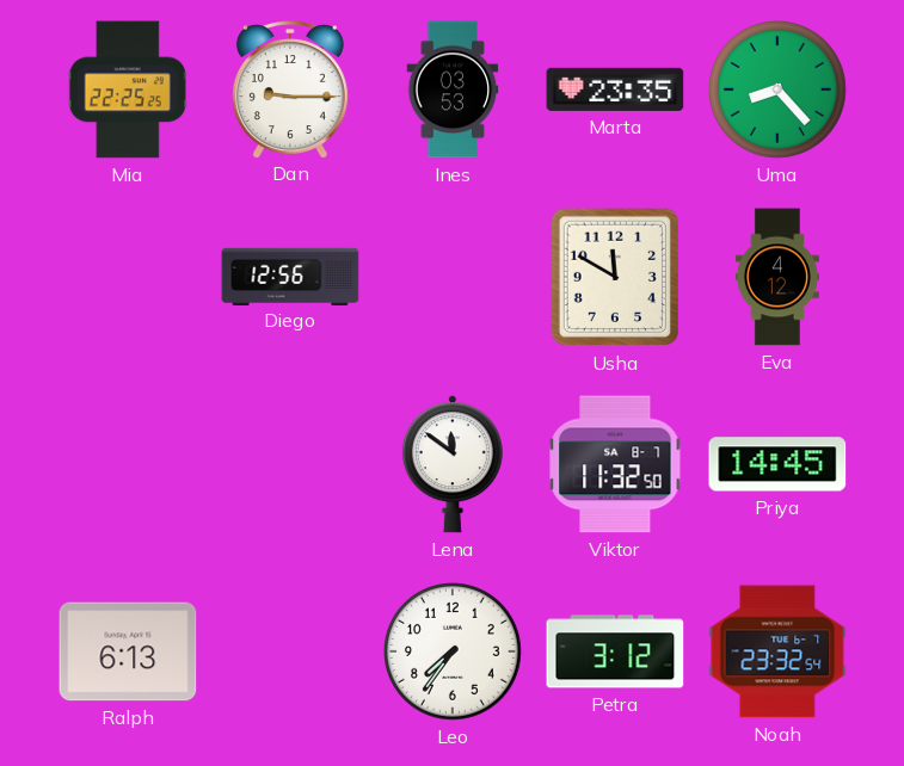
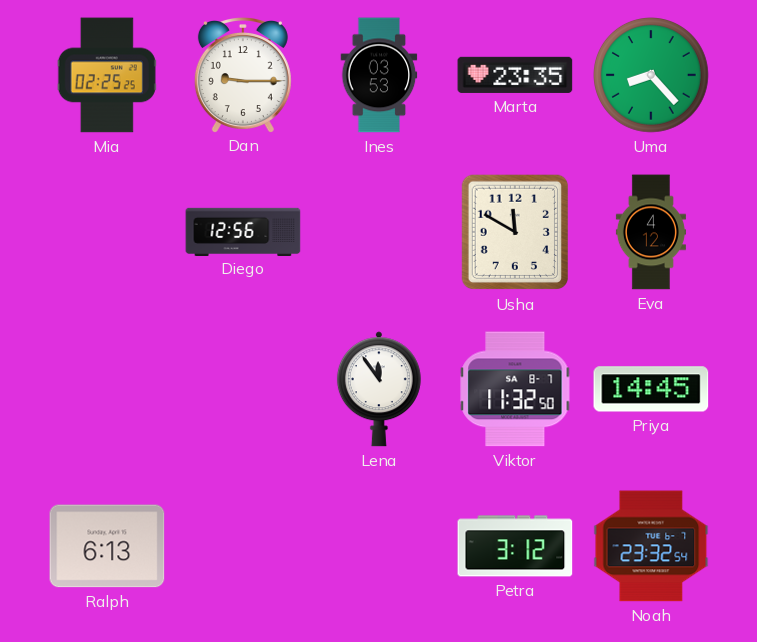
Mia: 22:25 -> 02:25 (107, 75)
Lena: 11:51 -> 11:54 (379, 389)
Leo: 7:36 -> none (454, 653)
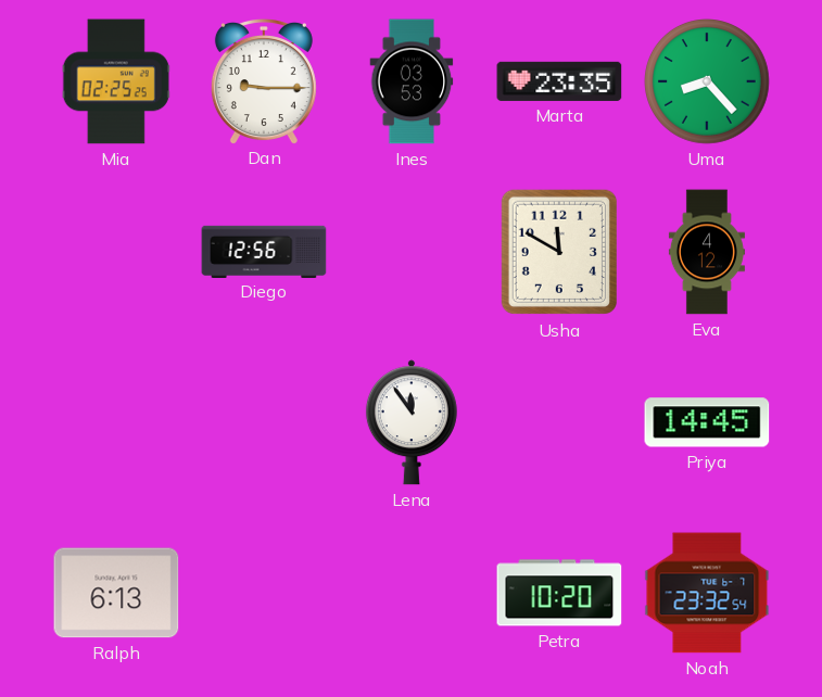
Viktor: 11:32 -> none (515, 389)
Petra: 3:12 -> 10:20 (559, 593)
